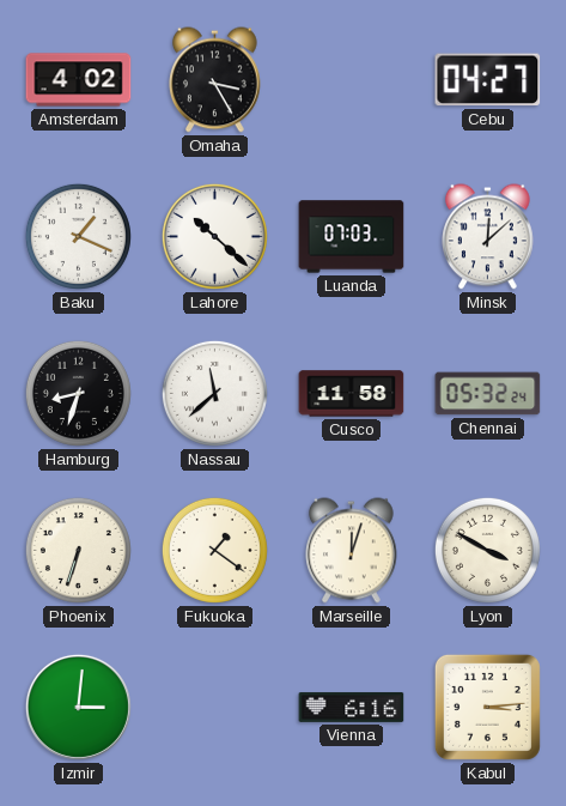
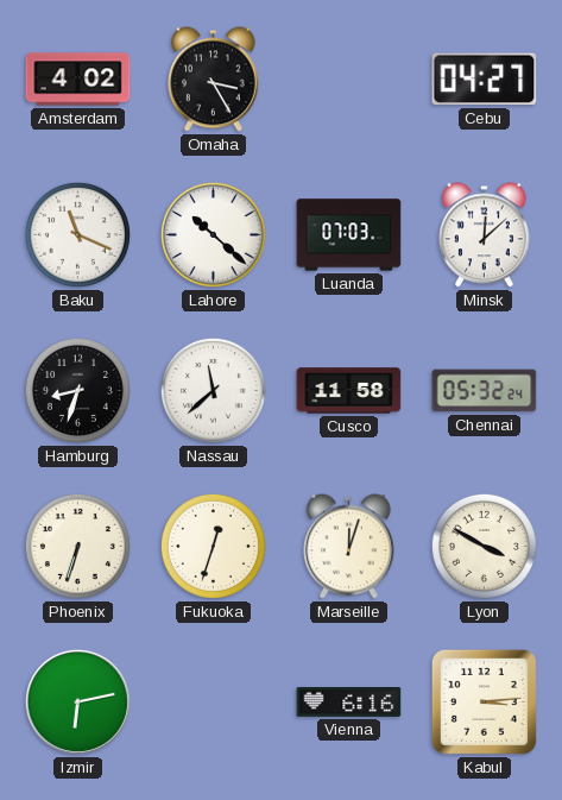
Baku: 1:19 -> 11:19 (77, 234)
Fukuoka: 1:21 -> 12:33 (213, 546)
Izmir: 3:01 -> 6:13 (77, 701)
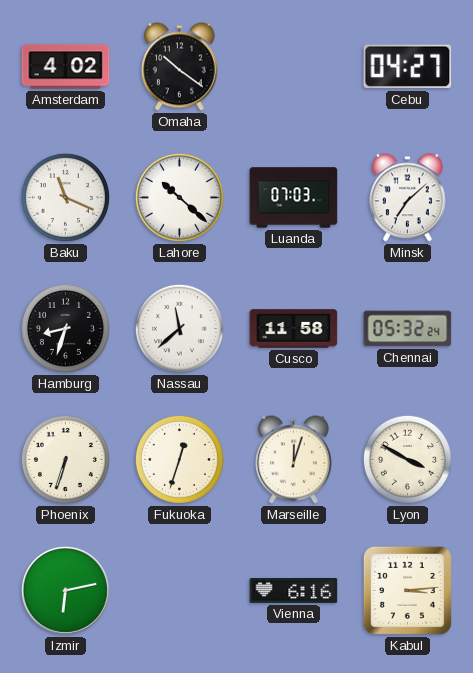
Omaha: 3:25 -> 10:21 (180, 67)
Minsk: 12:08 -> 7:08 (408, 198)
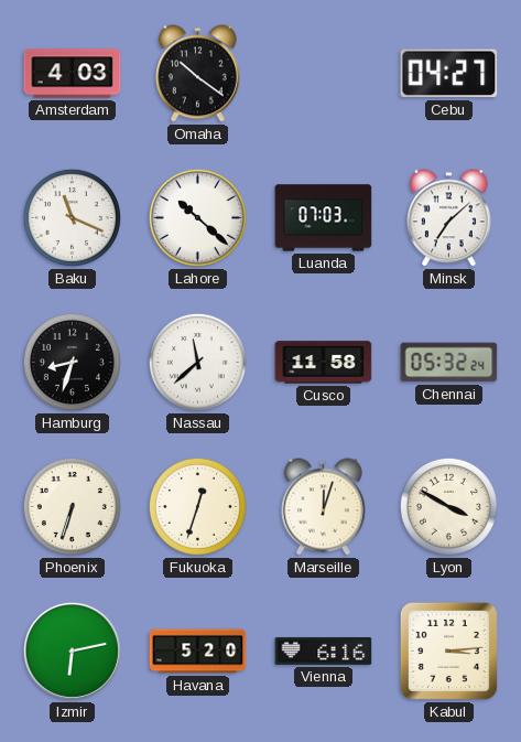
Amsterdam: 4:02 -> 4:03 (73, 74)
Havana: none -> 5:20 (198, 652)
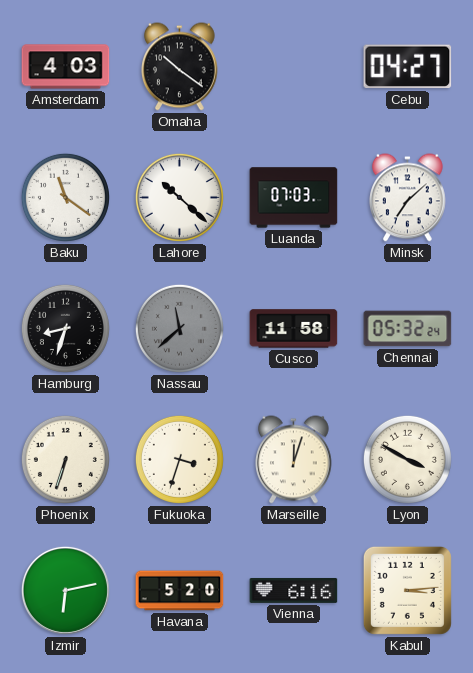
Baku: 11:19 -> 11:21 (65, 197)
Nassau dial: white -> grey (179, 328)
Fukuoka: 12:33 -> 3:33 (179, 459)
